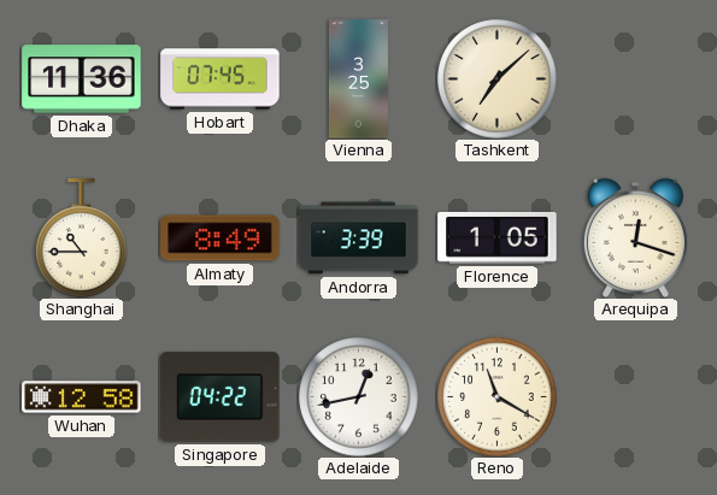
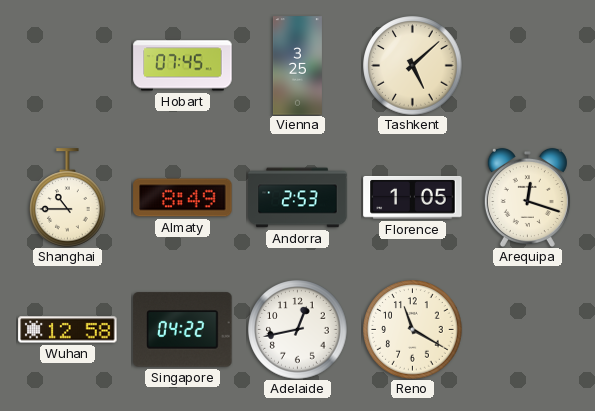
Dhaka: 11:36 -> none (82, 79)
Tashkent: 7:08 -> 5:08 (413, 66)
Andorra: 3:39 -> 2:53 (298, 198)
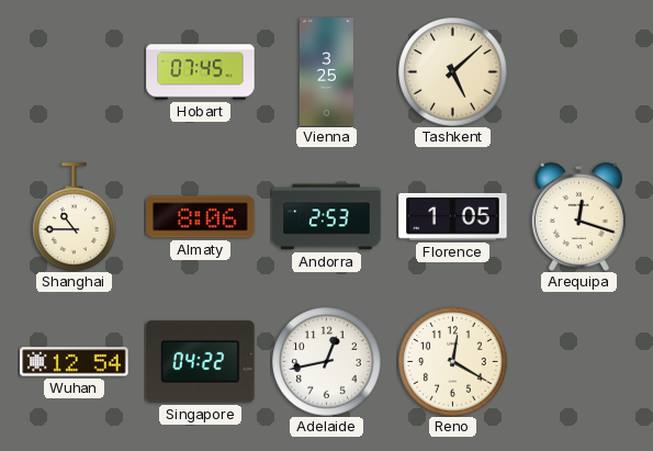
Almaty: 8:49 -> 8:06 (201, 217)
Wuhan: 12:58 -> 12:54 (75, 362)
Reno: 11:20 -> 12:20 (453, 362)
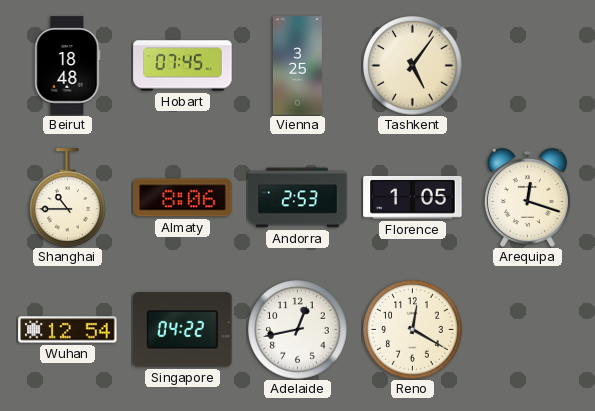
Beirut: none -> 18:48 (68, 66)
Tashkent: 5:08 -> 5:06 (413, 66)
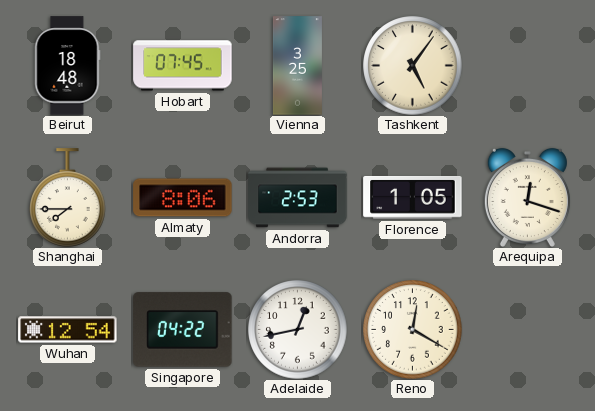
Shanghai: 10:45 -> 7:45 (68, 198)
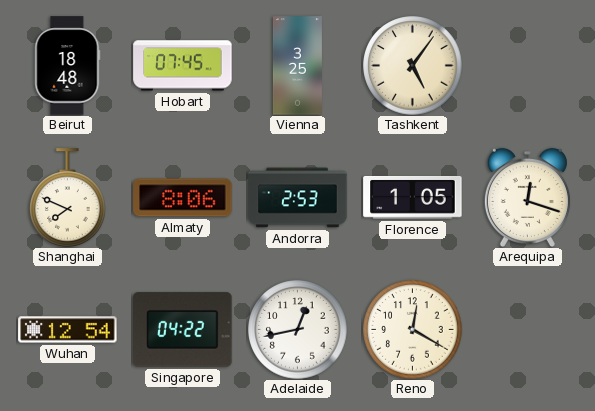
Shanghai: 7:45 -> 7:49 (68, 198)
